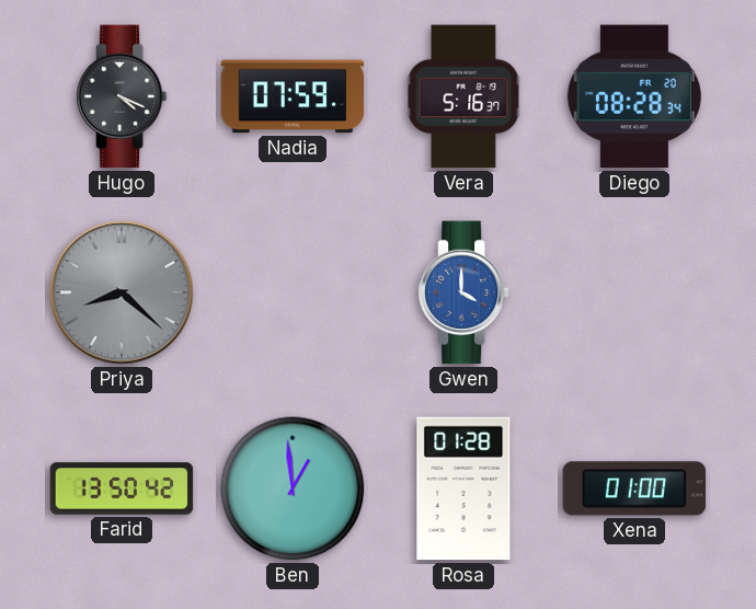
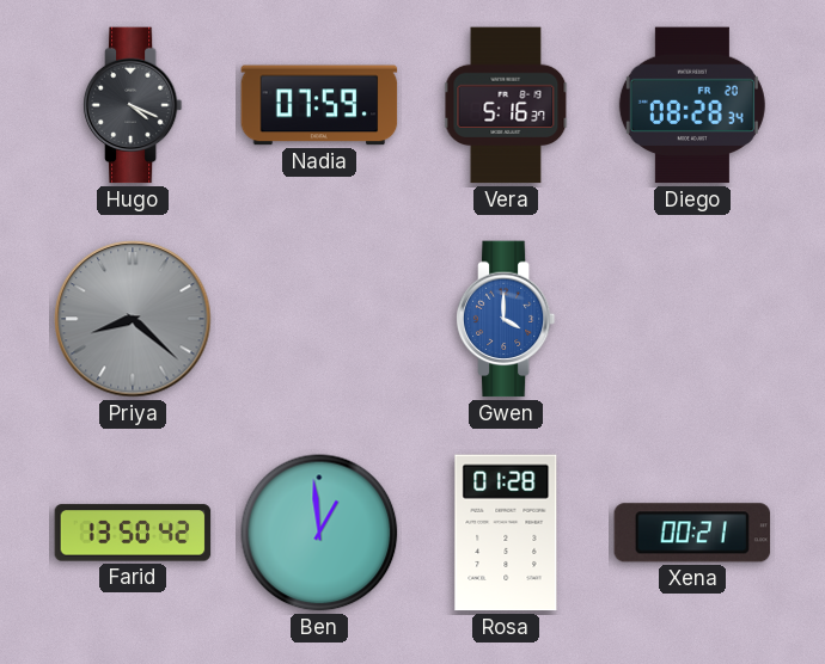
Xena: 01:00 -> 00:21 (692, 533)
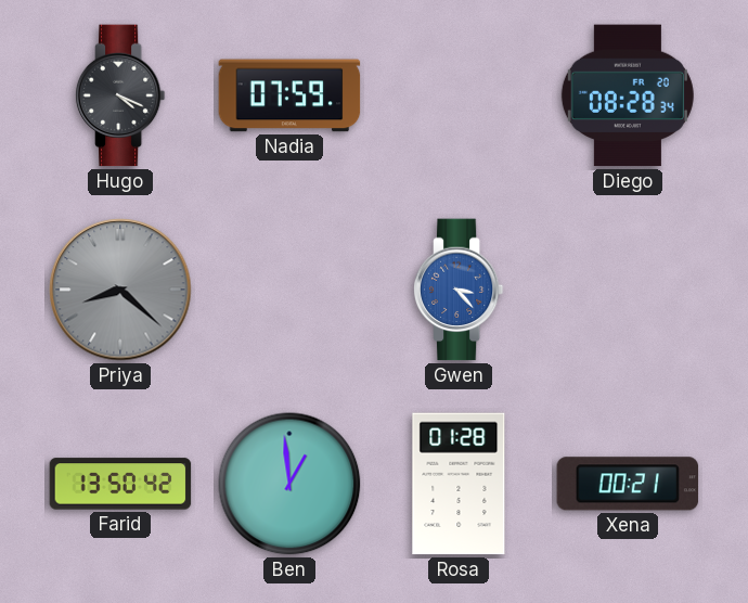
Vera: 5:16 -> none (506, 105)
Gwen: 4:00 -> 3:23 (459, 290)
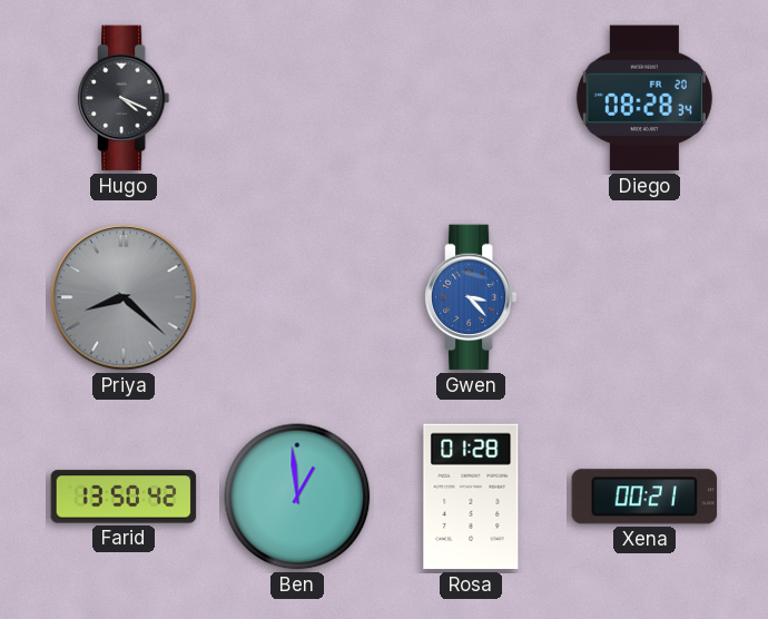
Nadia: 07:59 -> none (289, 95)
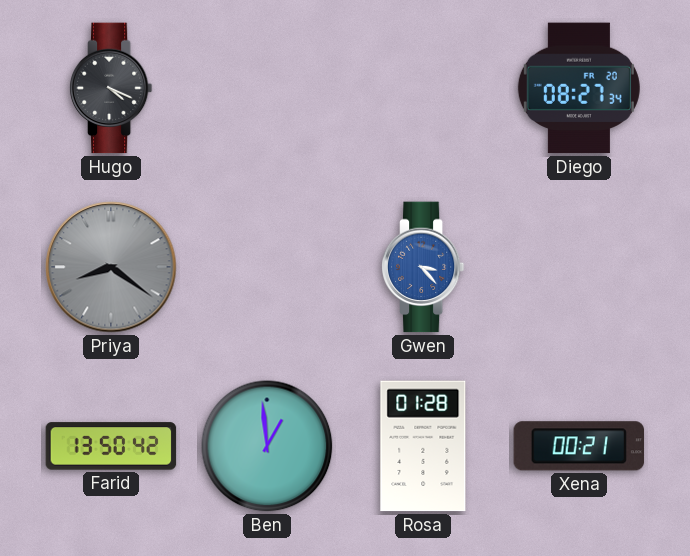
Diego: 08:28 -> 08:27 (579, 88)
Priya: 8:22 -> 8:21 (111, 267)
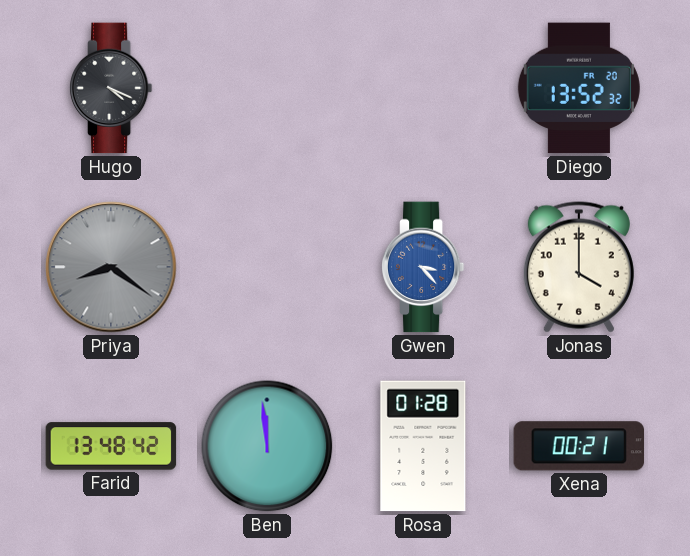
Diego: 08:27 -> 13:52 (579, 88)
Jonas: none -> 4:00 (579, 267)
Farid: 13:50 -> 13:48 (111, 446)
Ben: 12:59 -> 11:59 (267, 446)
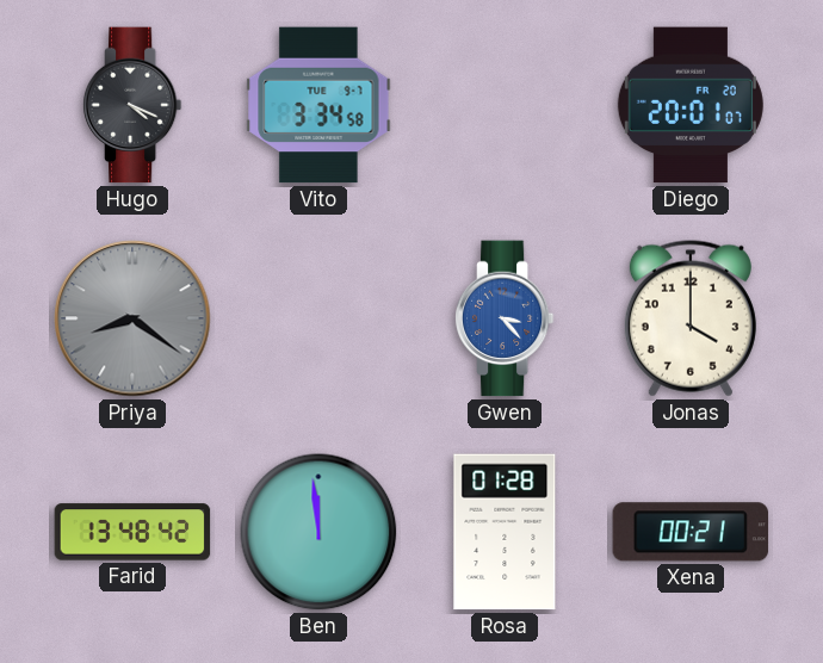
Vito: none -> 3:34 (318, 105)
Diego: 13:52 -> 20:01 (691, 105)
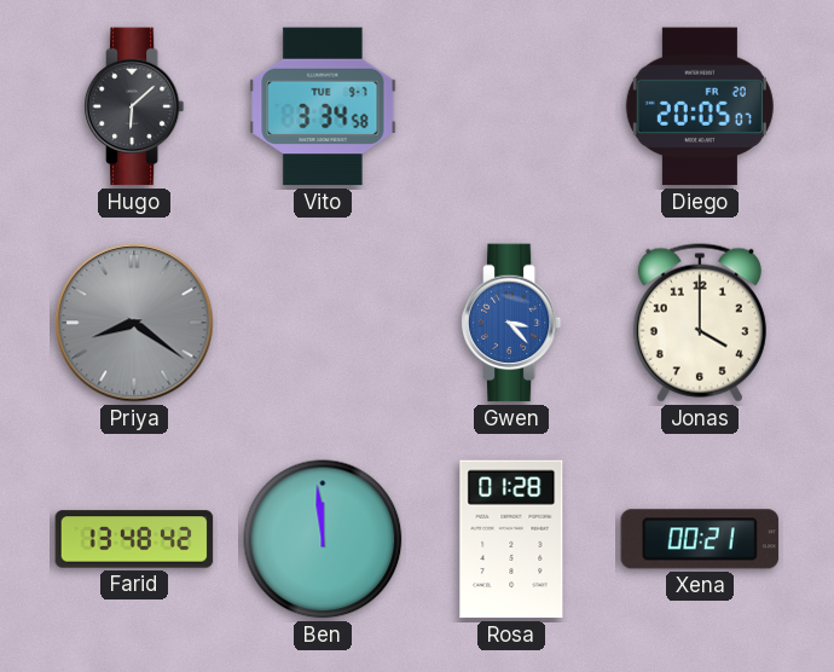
Hugo: 4:19 -> 6:08 (134, 106)
Diego: 20:01 -> 20:05 (700, 106)
